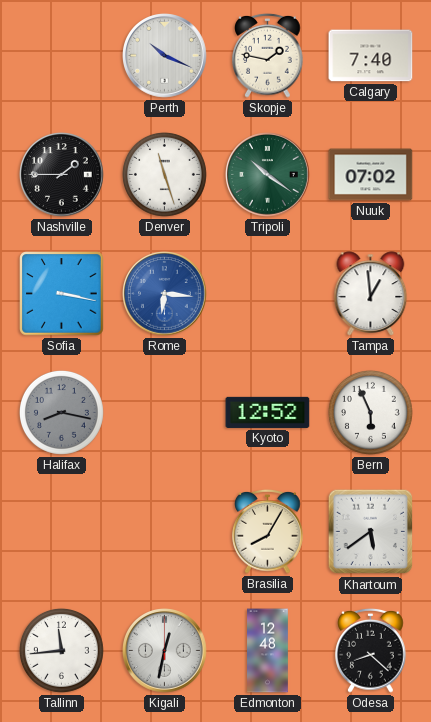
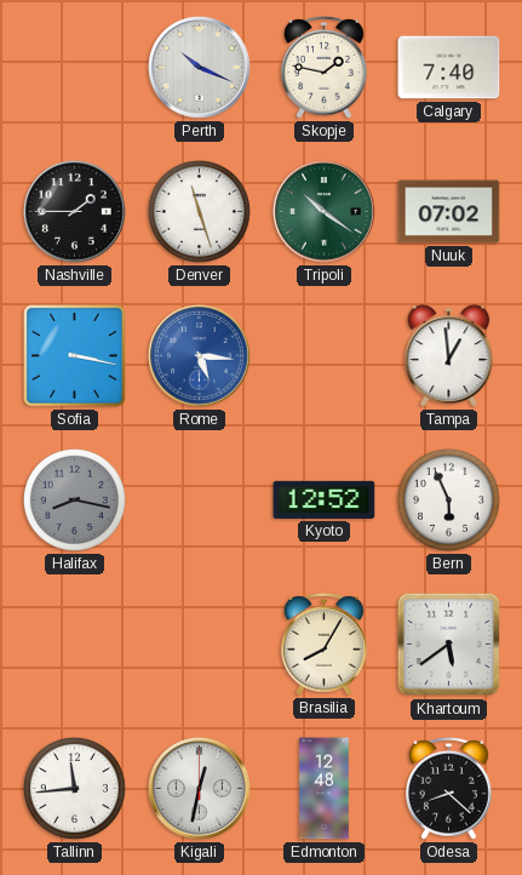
Rome: 6:16 -> 5:16 (200, 356)
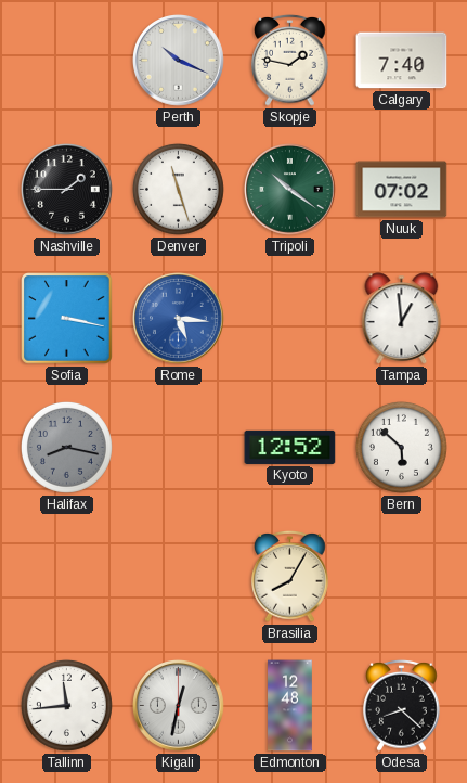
Bern: 5:56 -> 5:52 (401, 447)
Khartoum: 5:39 -> none (449, 645)
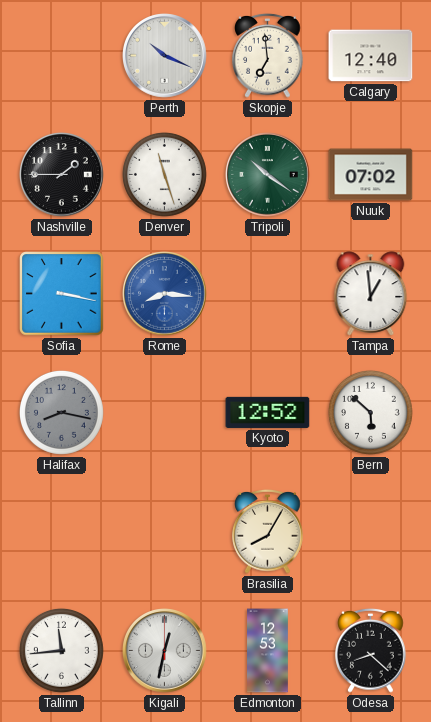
Skopje: 1:47 -> 6:59 (268, 55)
Calgary: 7:40 -> 12:40 (371, 56)
Rome: 5:16 -> 8:16 (165, 294)
Edmonton: 12:48 -> 12:53 (268, 651)
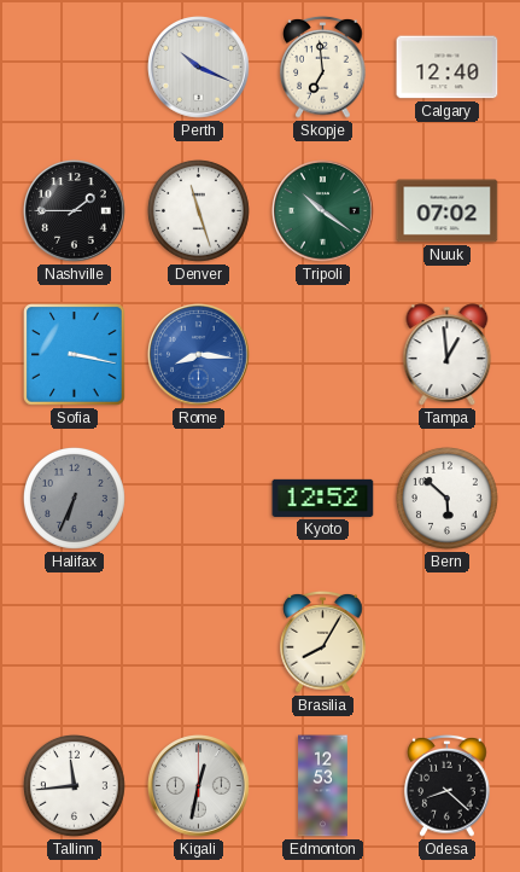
Halifax: 8:17 -> 6:34 (74, 498)
